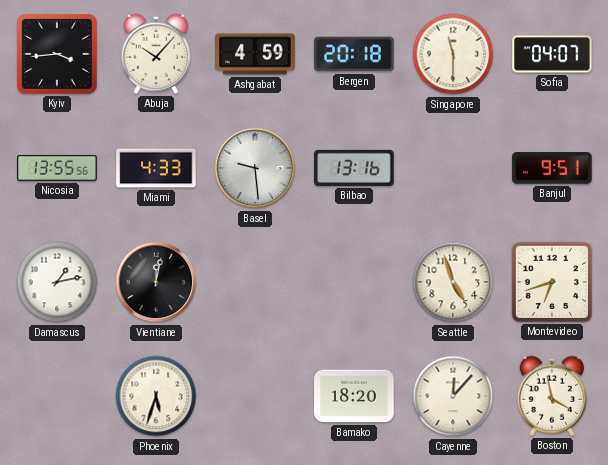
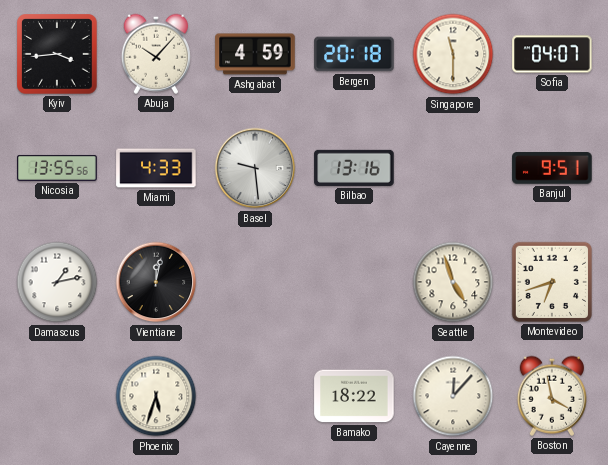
Bamako: 18:20 -> 18:22 (354, 396)
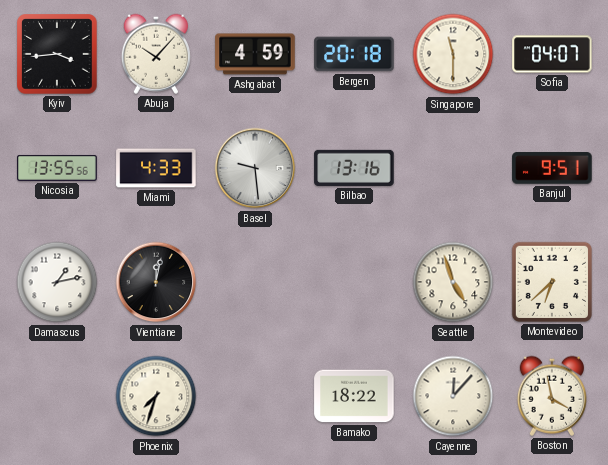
Montevideo: 6:42 -> 6:38 (552, 282)
Phoenix: 5:33 -> 7:33 (156, 396)
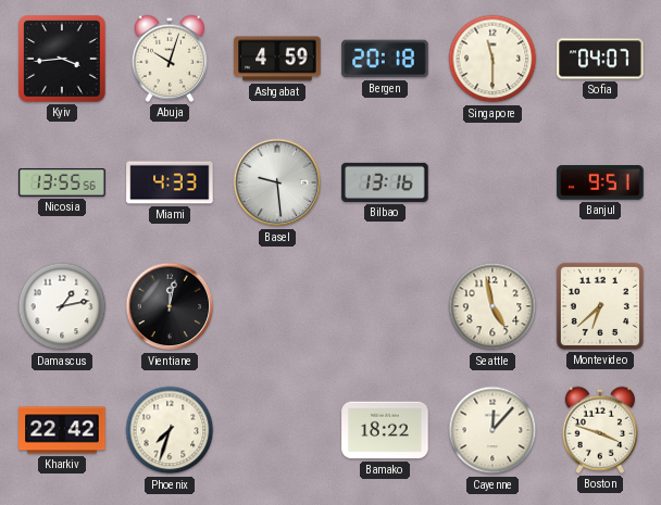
Abuja: 10:07 -> 10:03 (169, 59)
Seattle: 4:57 -> 4:58 (492, 306)
Kharkiv: none -> 22:42 (62, 430)
Boston: 3:58 -> 3:48 (599, 430)
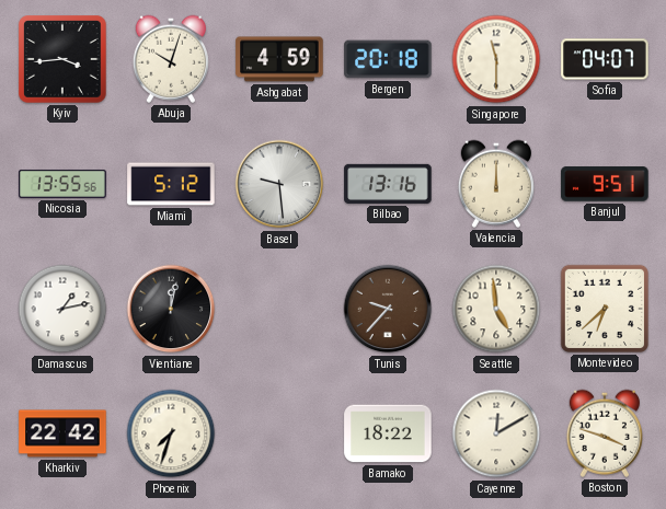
Miami: 4:33 -> 5:12 (171, 184)
Valencia: none -> 12:00 (495, 184)
Tunis: none -> 9:37 (388, 309)
Seattle: 4:58 -> 4:59 (496, 309)
Cayenne: 12:07 -> 12:10 (496, 433)
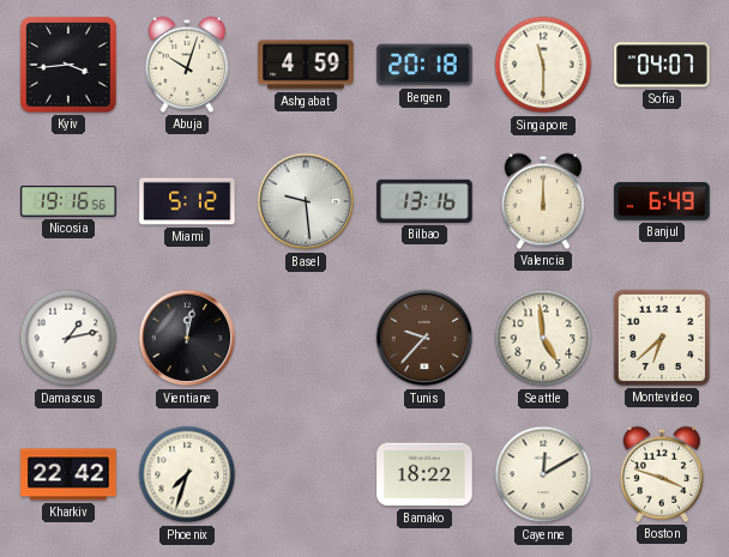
Nicosia: 13:55 -> 19:16 (68, 201)
Banjul: 9:51 -> 6:49 (662, 201)
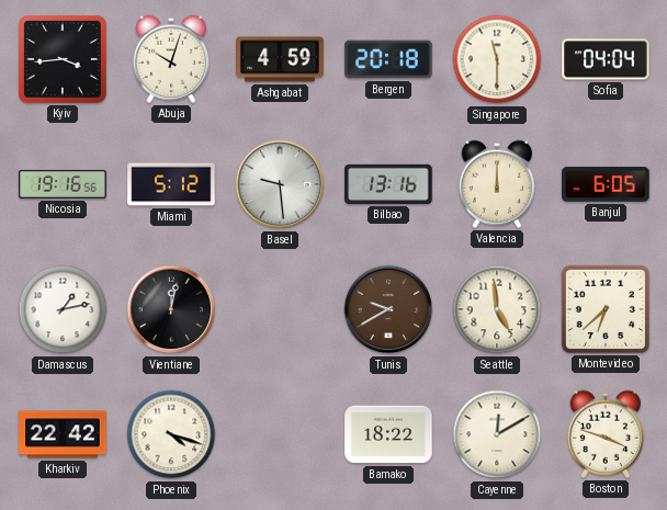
Sofia: 04:07 -> 04:04 (606, 59)
Banjul: 6:49 -> 6:05 (606, 184)
Tunis: 9:37 -> 9:40 (388, 309)
Phoenix: 7:33 -> 4:18 (171, 434)
